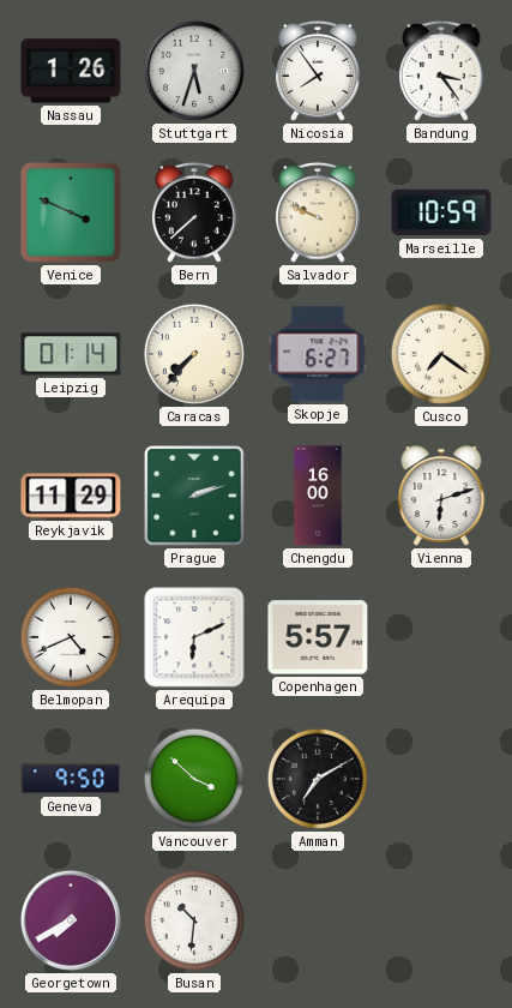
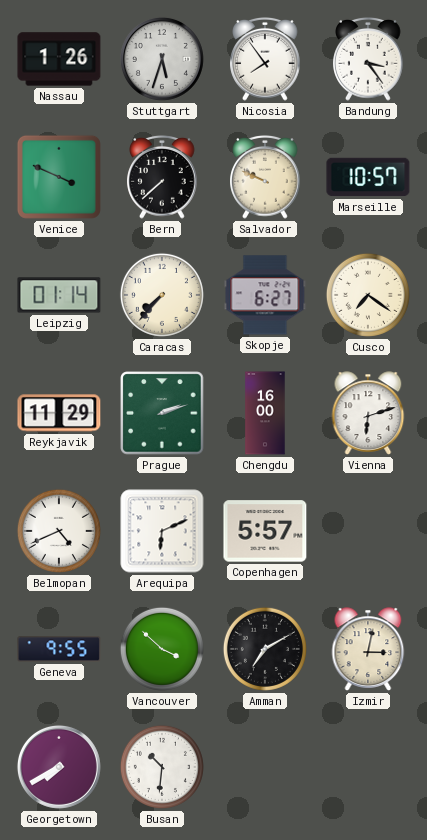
Marseille: 10:59 -> 10:57 (368, 177)
Geneva: 9:50 -> 9:55 (59, 649)
Izmir: none -> 3:02 (368, 649)
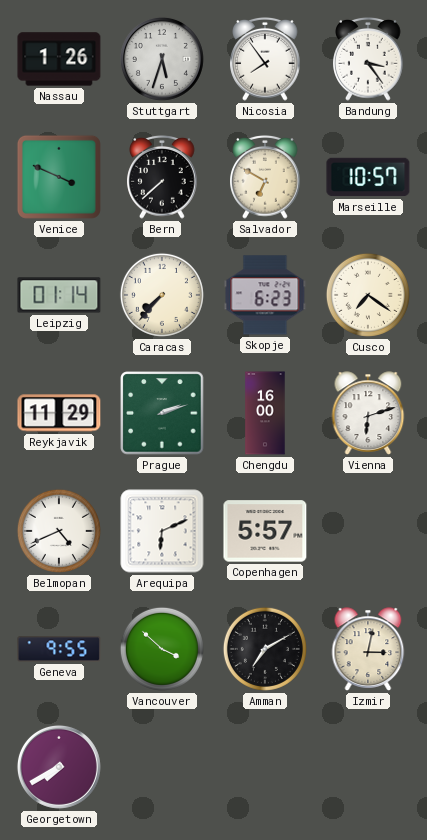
Salvador: 9:49 -> 6:50 (265, 178)
Skopje: 6:27 -> 6:23 (265, 295)
Busan: 10:31 -> none (162, 767)
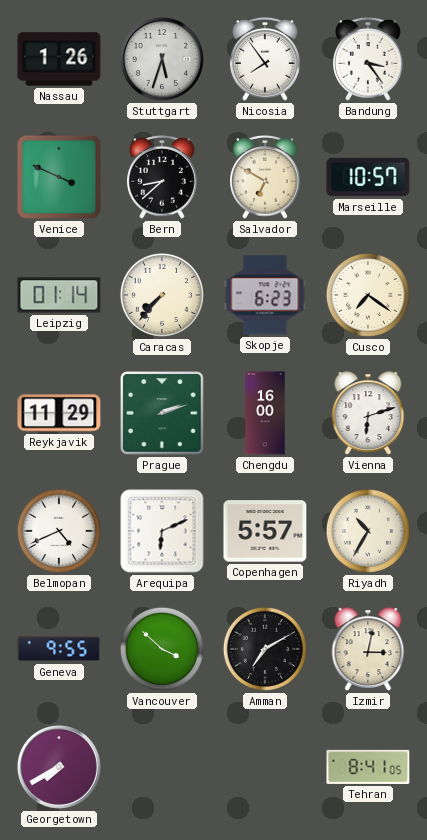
Bern: 7:38 -> 8:38 (162, 178)
Riyadh: none -> 10:35 (368, 531)
Tehran: none -> 8:41 (368, 767)
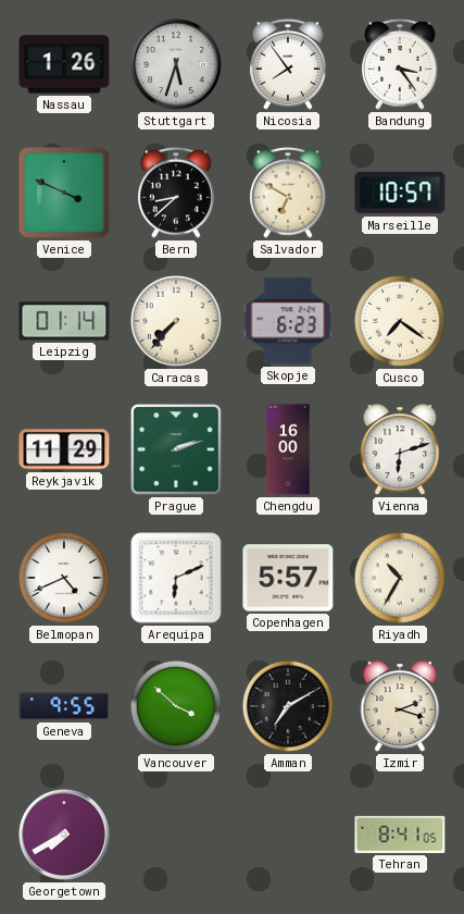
Izmir: 3:02 -> 2:18 (400, 706)
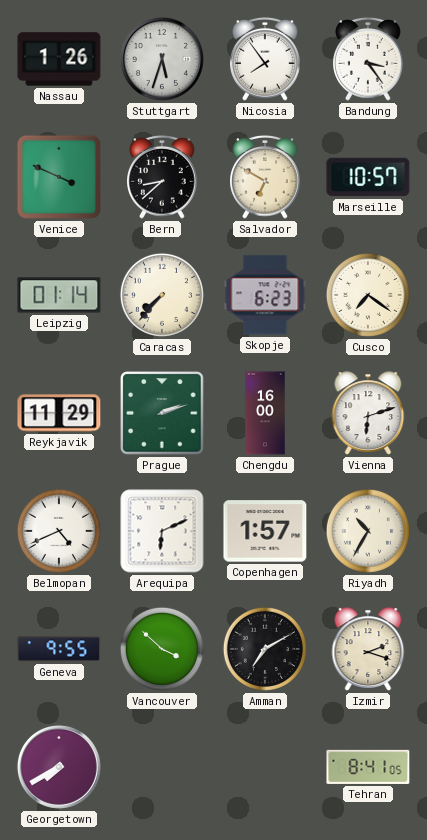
Copenhagen: 5:57 -> 1:57 (265, 531)
